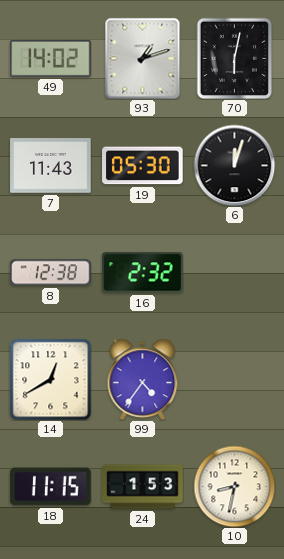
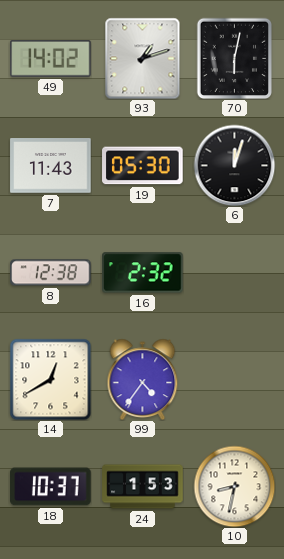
18: 11:15 -> 10:37 (51, 487)
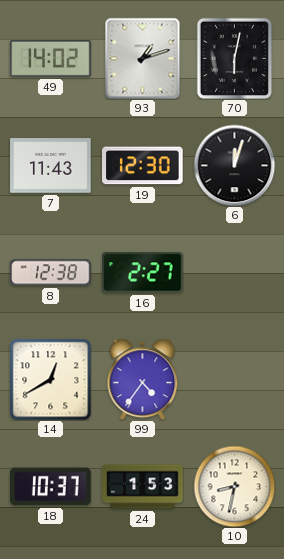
19: 05:30 -> 12:30 (143, 166)
16: 2:32 -> 2:27 (143, 273)
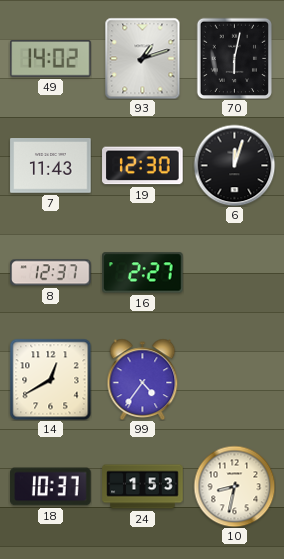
8: 12:38 -> 12:37 (51, 273)
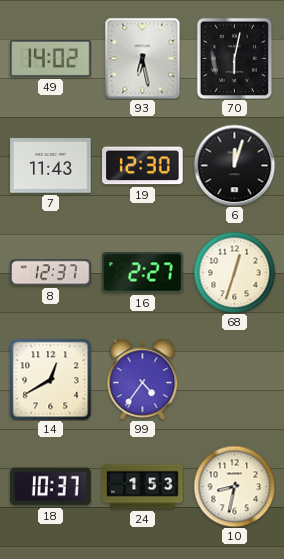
93: 1:12 -> 6:28 (143, 58)
68: none -> 12:33 (234, 272)
